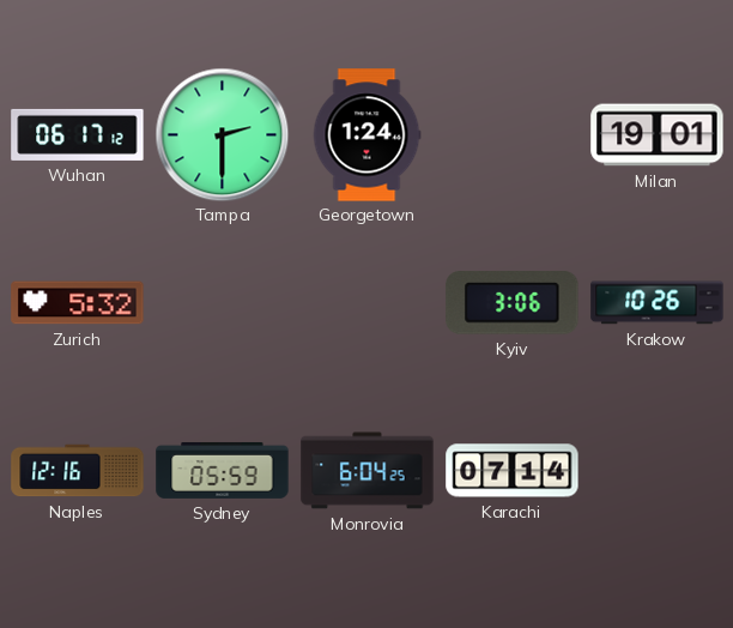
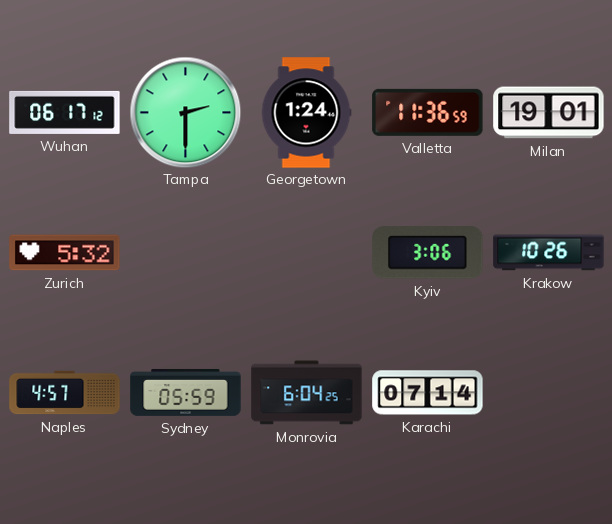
Valletta: none -> 11:36 (428, 112)
Naples: 12:16 -> 4:57 (65, 393)
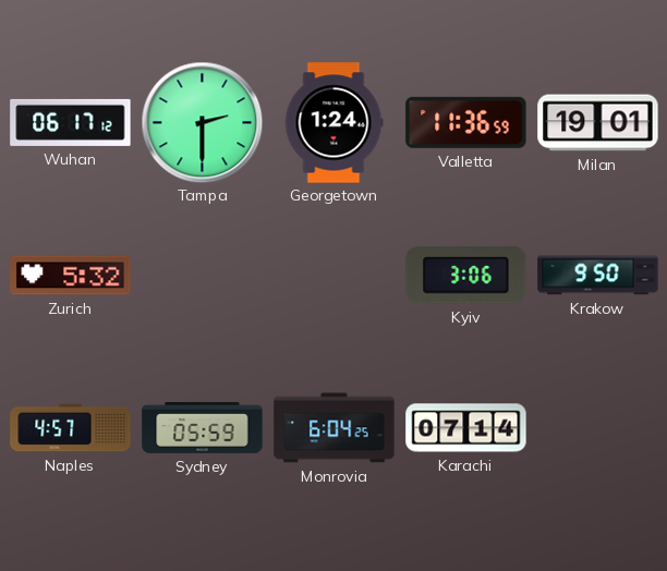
Krakow: 10:26 -> 9:50 (598, 276)
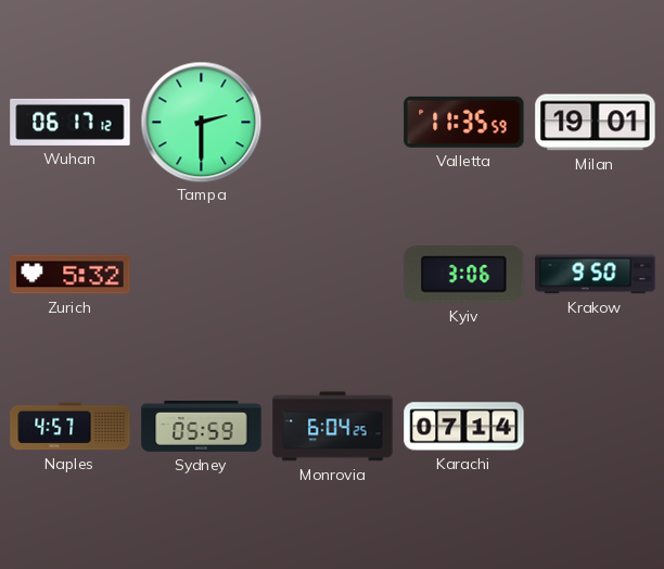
Georgetown: 1:24 -> none (333, 123)
Valletta: 11:36 -> 11:35 (464, 122)
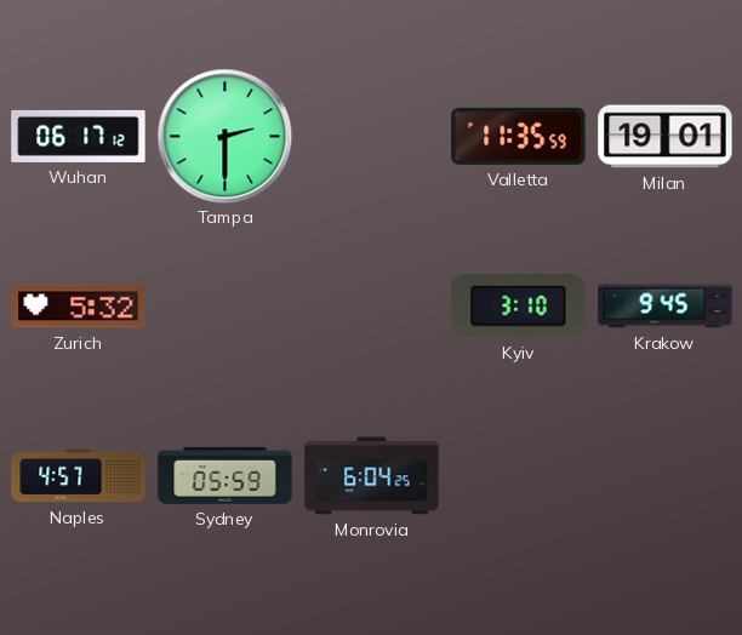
Kyiv: 3:06 -> 3:10 (519, 307)
Krakow: 9:50 -> 9:45 (666, 307)
Karachi: 07:14 -> none (464, 427)
